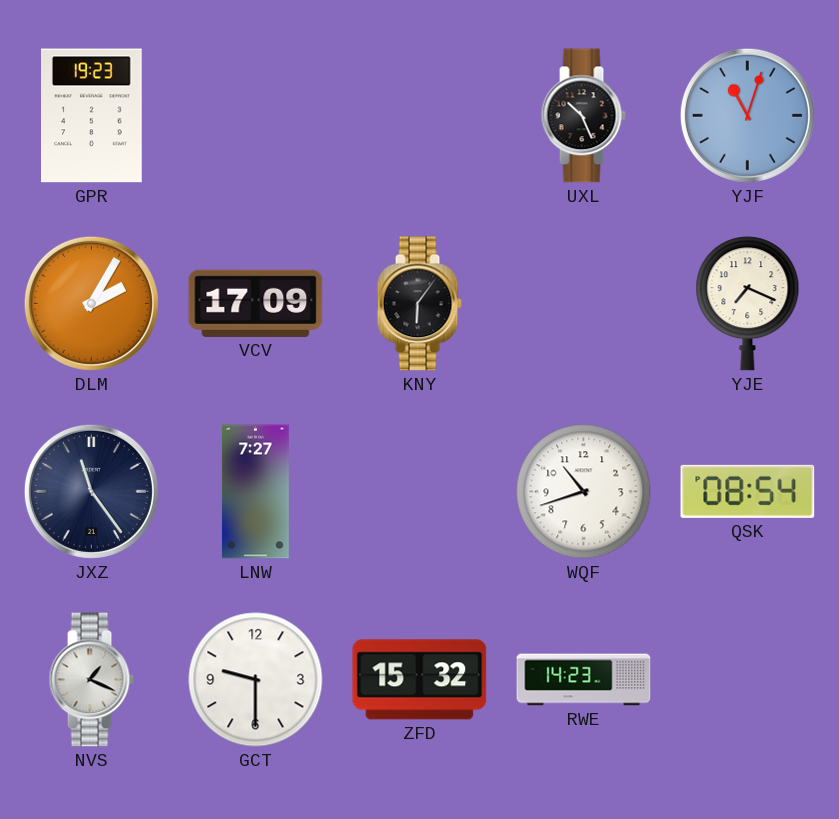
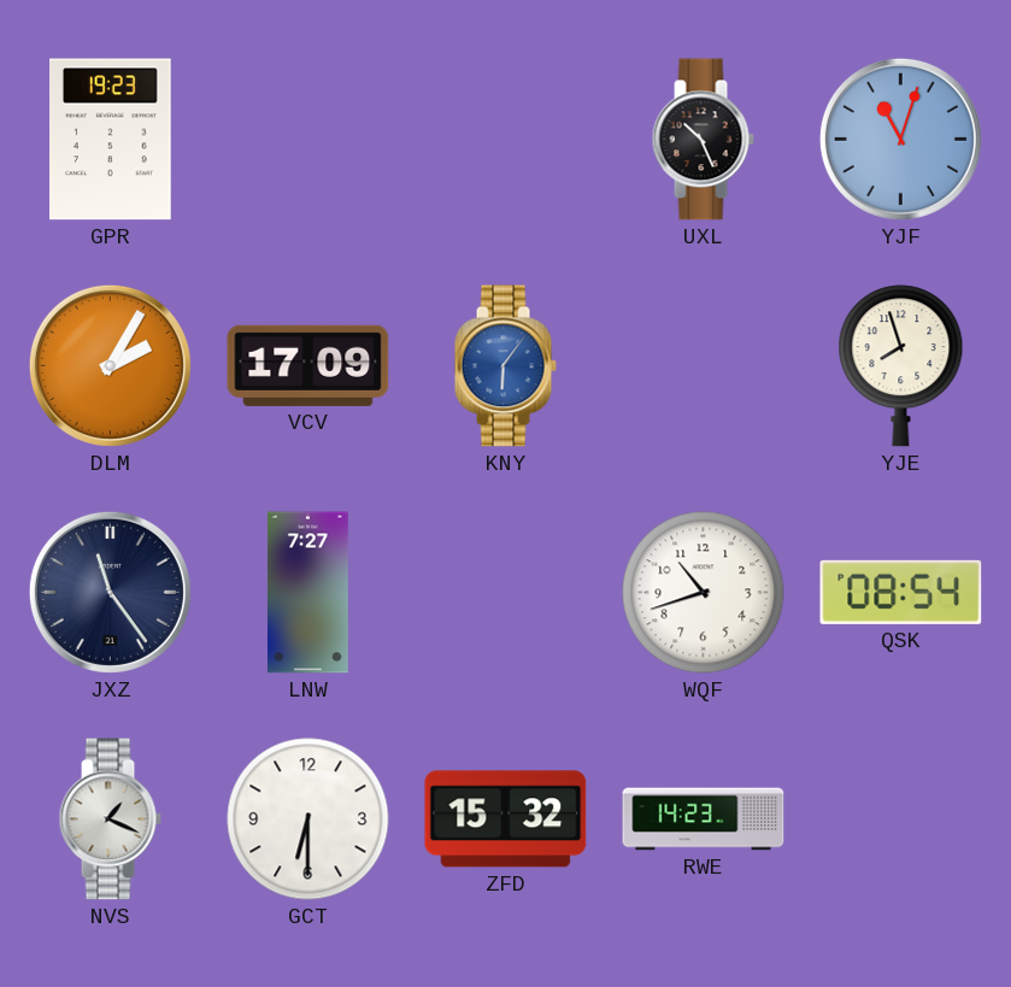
KNY dial: black -> blue (505, 366)
YJE: 7:19 -> 7:57 (901, 366)
GCT: 9:30 -> 6:30 (308, 819)
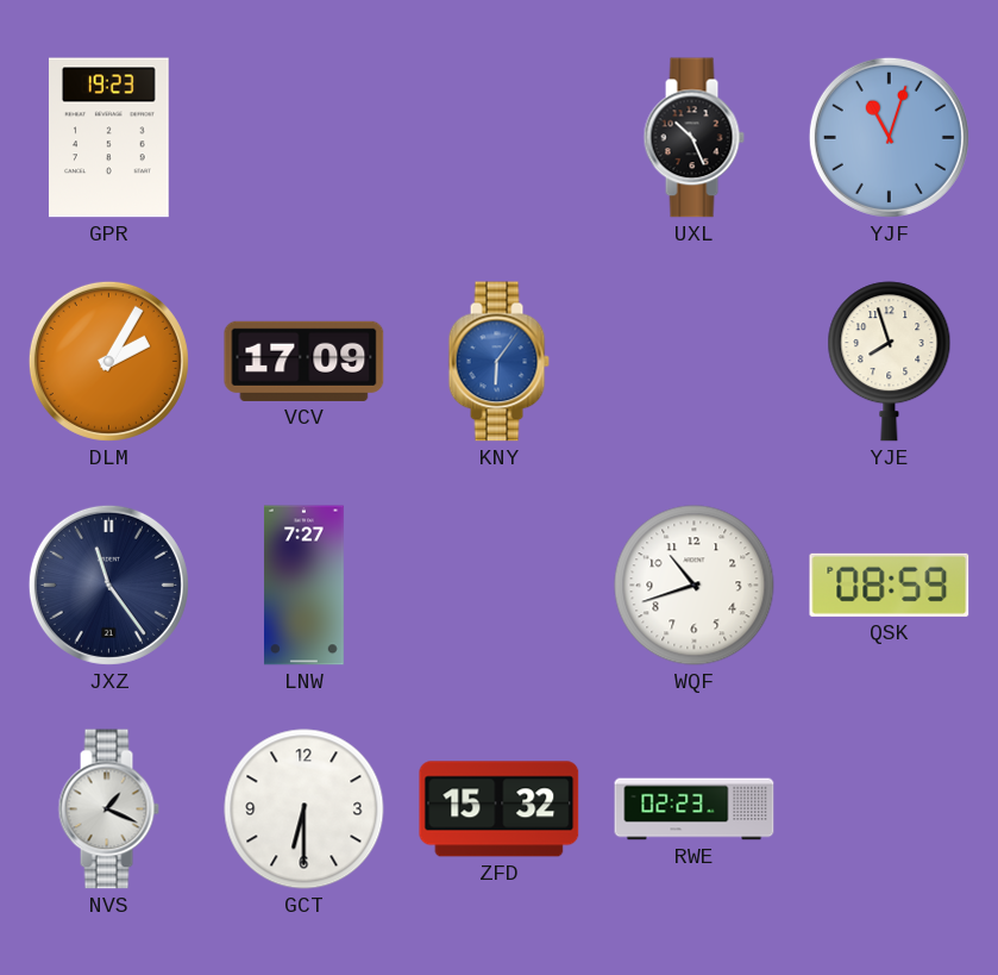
QSK: 08:54 -> 08:59 (890, 585)
RWE: 14:23 -> 02:23 (695, 810)
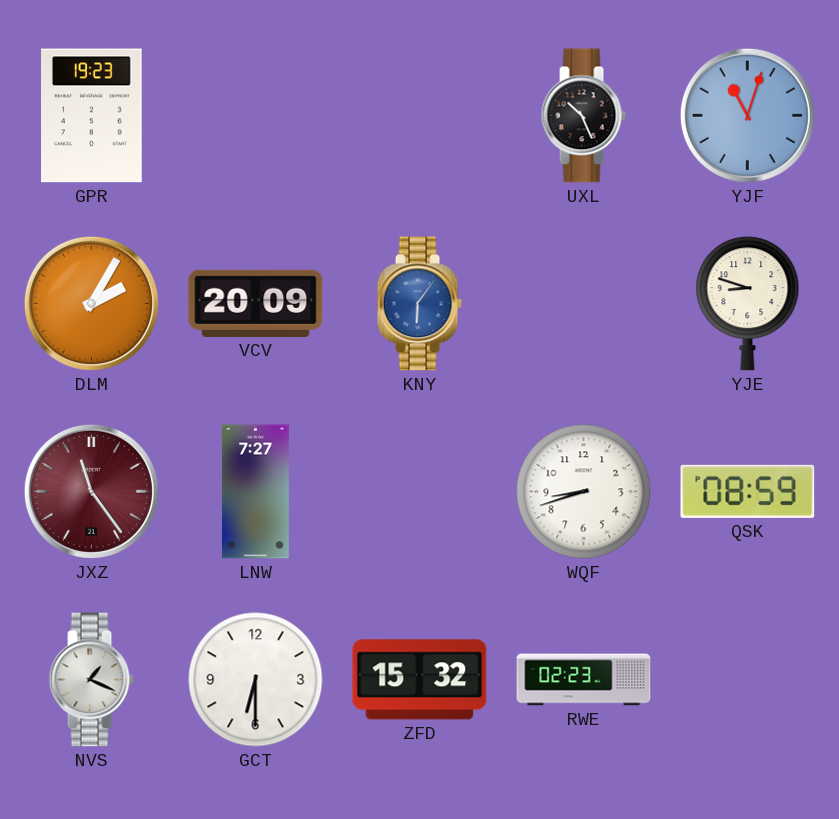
VCV: 17:09 -> 20:09 (256, 303)
YJE: 7:57 -> 8:48 (748, 304)
JXZ dial: navy -> burgundy (91, 491)
WQF: 10:42 -> 8:42 (584, 492)
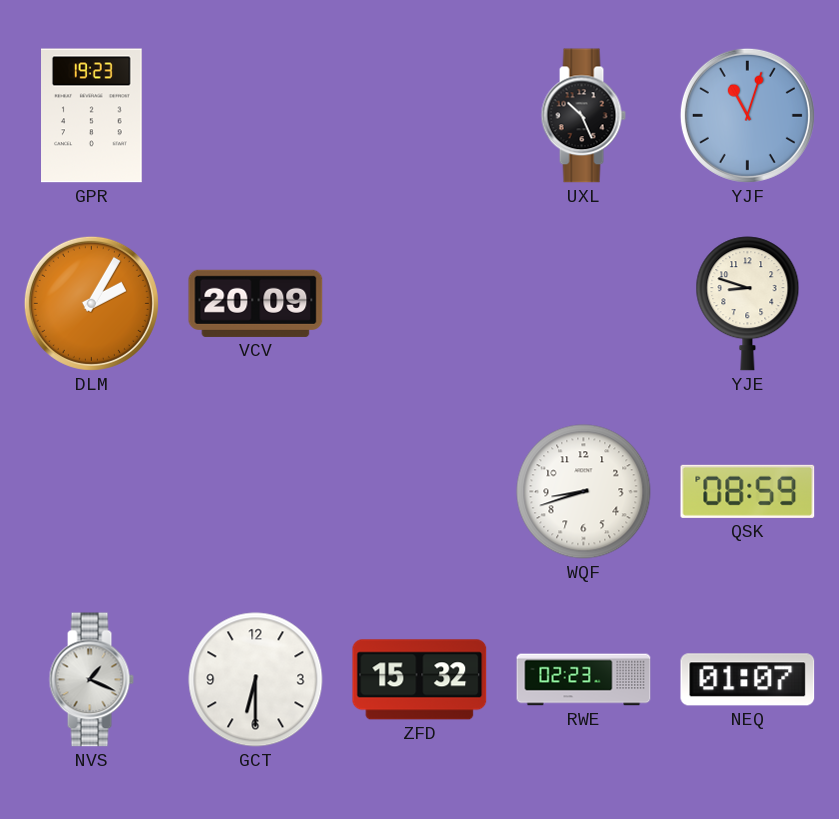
KNY: 6:06 -> none (419, 304)
JXZ: 11:24 -> none (91, 491)
LNW: 7:27 -> none (255, 492)
NEQ: none -> 01:07 (748, 680)
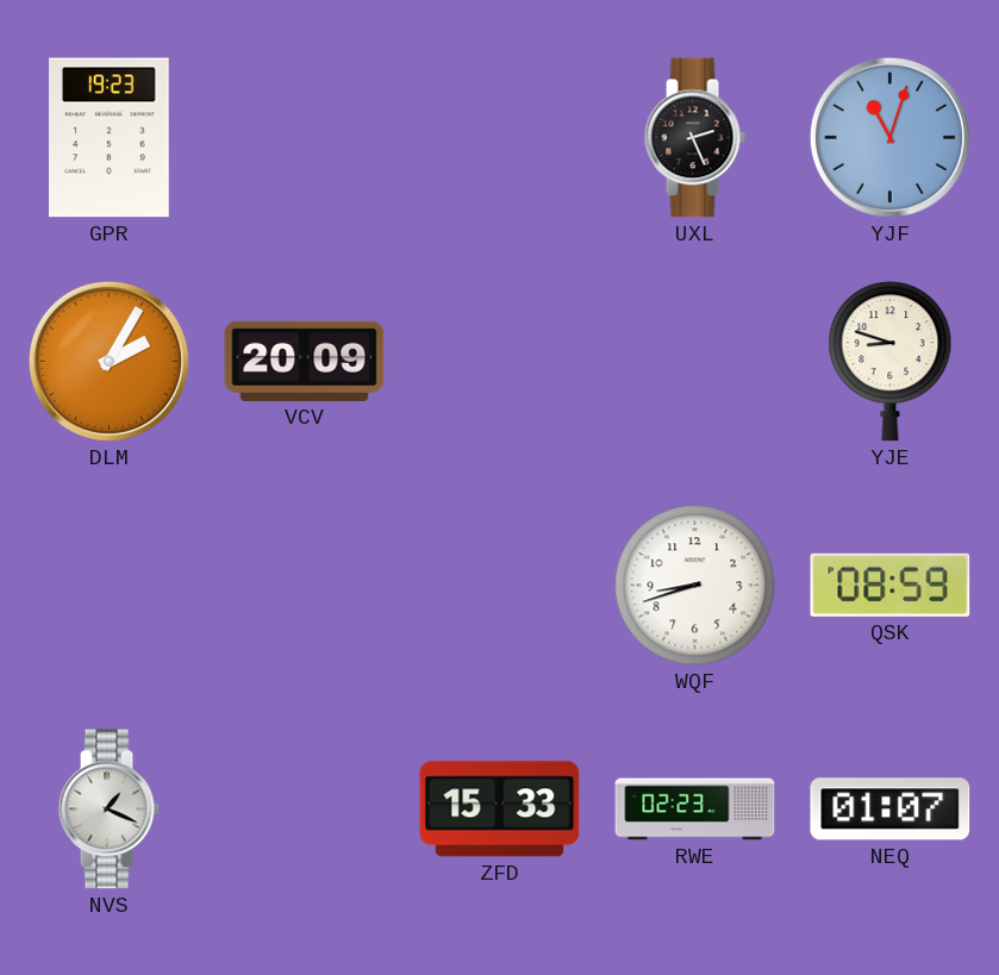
UXL: 10:26 -> 2:26 (694, 138)
GCT: 6:30 -> none (256, 680)
ZFD: 15:32 -> 15:33 (500, 810)
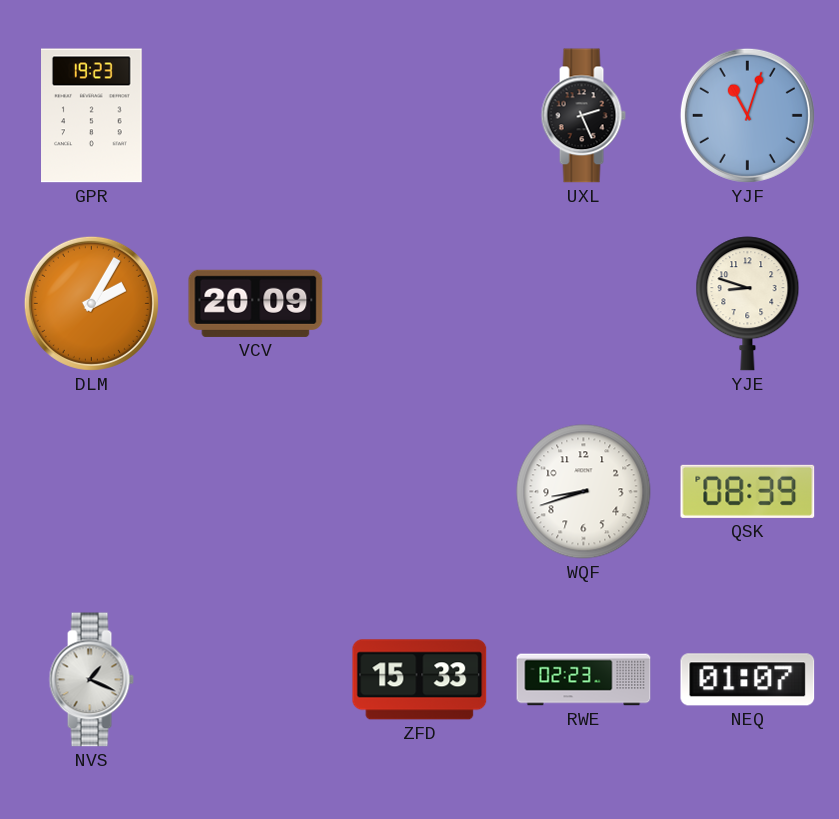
QSK: 08:59 -> 08:39 (748, 491)
